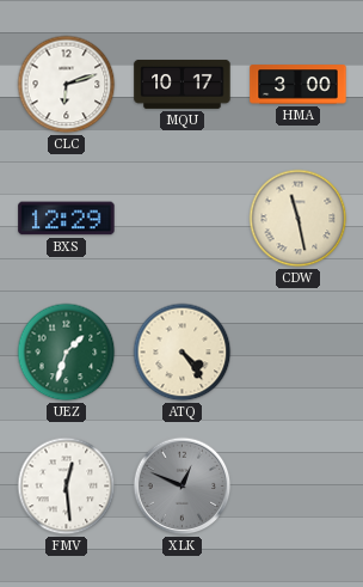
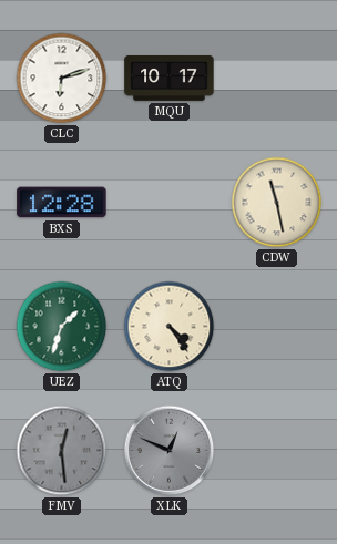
HMA: 3:00 -> none (299, 85)
BXS: 12:29 -> 12:28 (62, 203)
FMV dial: white -> grey (62, 451)
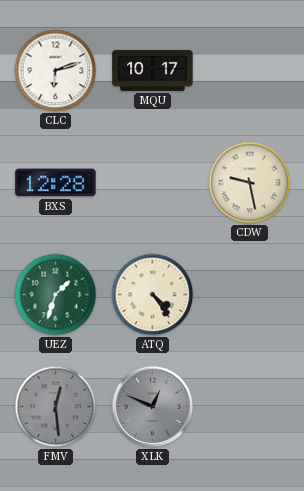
CDW: 11:28 -> 9:28 (250, 183)
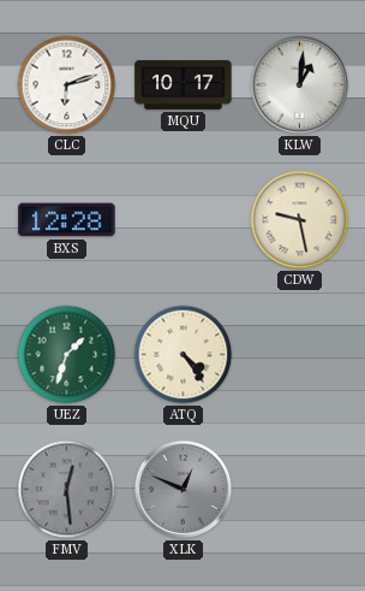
KLW: none -> 1:01 (300, 85)
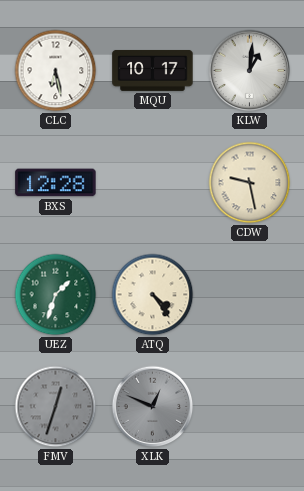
CLC: 6:12 -> 6:28 (56, 71)
FMV: 12:29 -> 12:33 (56, 407)
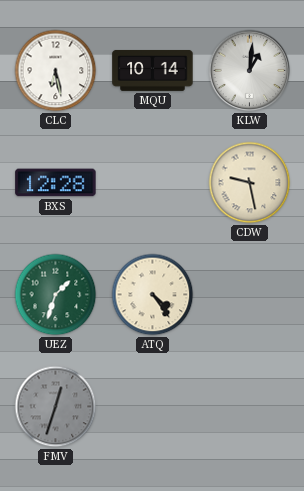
MQU: 10:17 -> 10:14 (153, 70)
XLK: 12:49 -> none (153, 407)
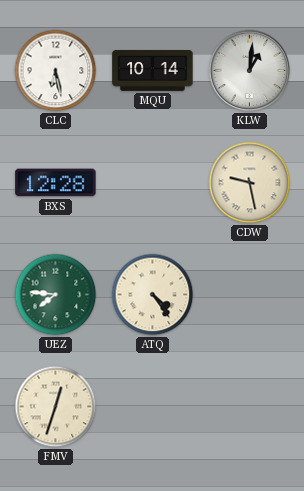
UEZ: 1:33 -> 7:46 (56, 295)
FMV dial: grey -> cream (56, 407)
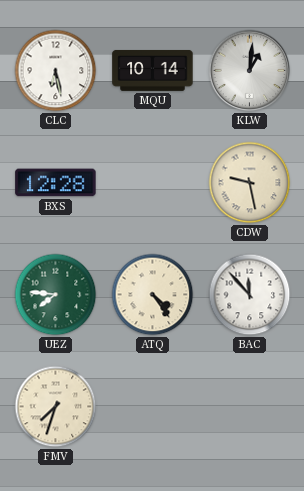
BAC: none -> 11:53 (250, 295)
FMV: 12:33 -> 7:33 (56, 407)
